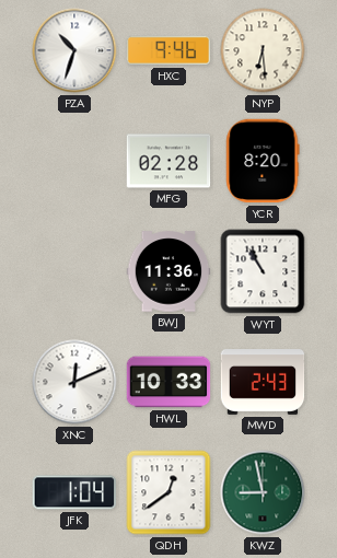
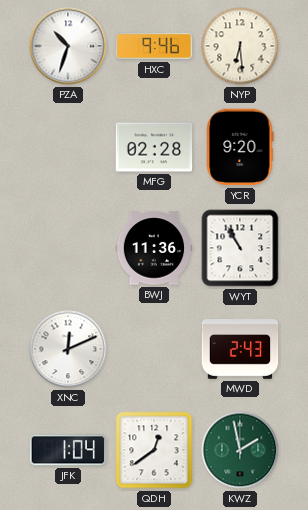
YCR: 8:20 -> 9:20 (240, 147)
HWL: 10:33 -> none (168, 382)
KWZ: 8:58 -> 1:58 (240, 450)
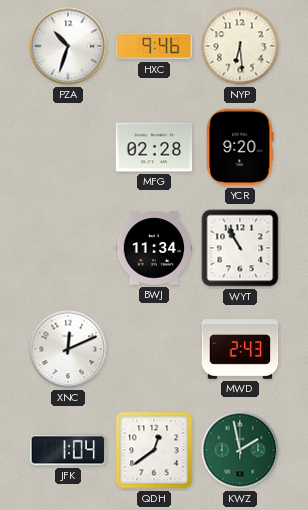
BWJ: 11:36 -> 11:34 (154, 248)
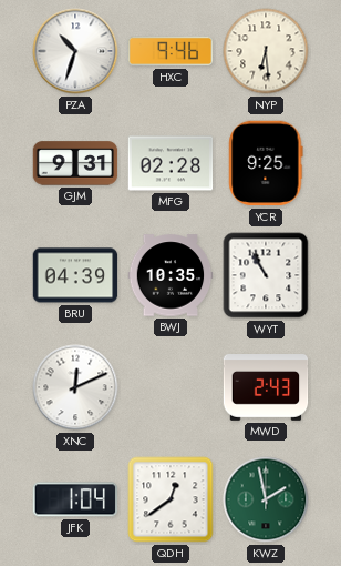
GJM: none -> 9:31 (75, 163)
YCR: 9:20 -> 9:25 (266, 163)
BRU: none -> 04:39 (75, 275)
BWJ: 11:34 -> 10:35 (170, 275)
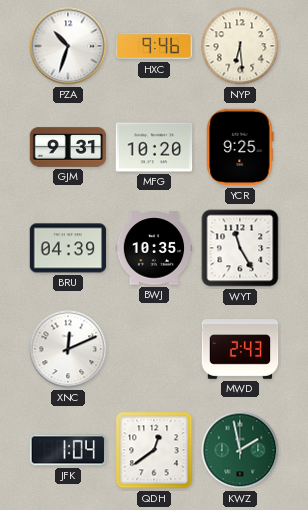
MFG: 02:28 -> 10:20 (154, 147)
WYT: 10:55 -> 11:25 (240, 248)
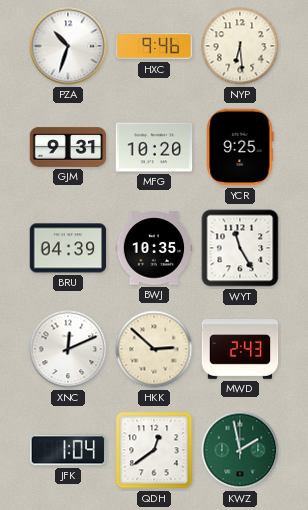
HKK: none -> 2:52 (154, 349)
